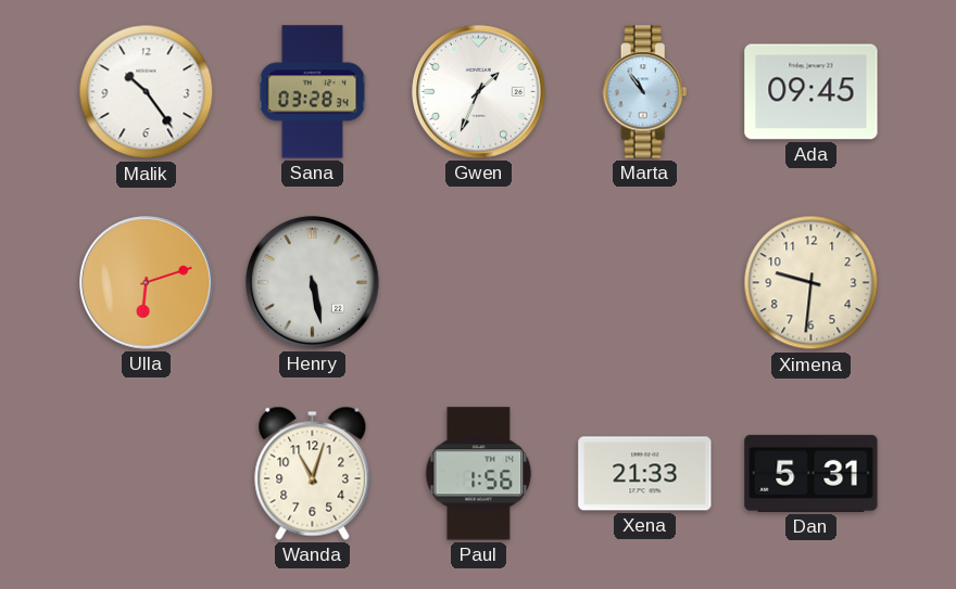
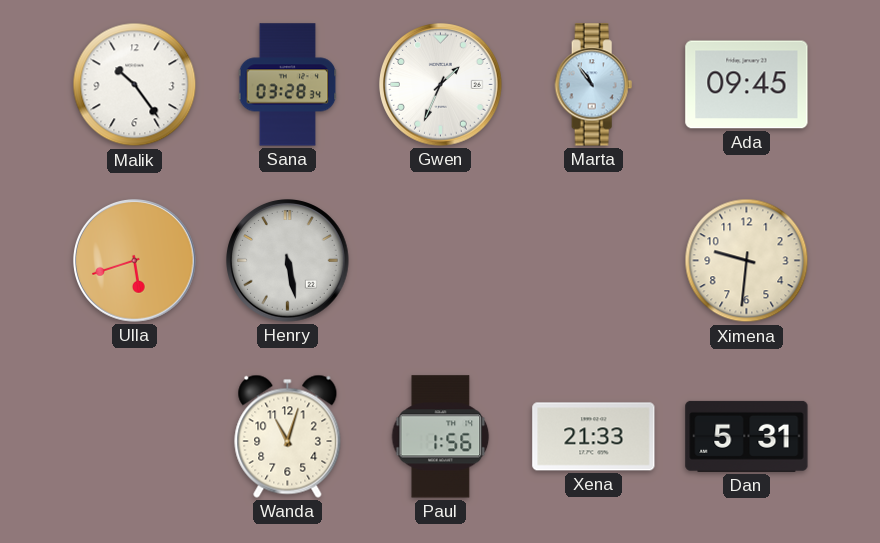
Ulla: 6:12 -> 5:42 (135, 261)
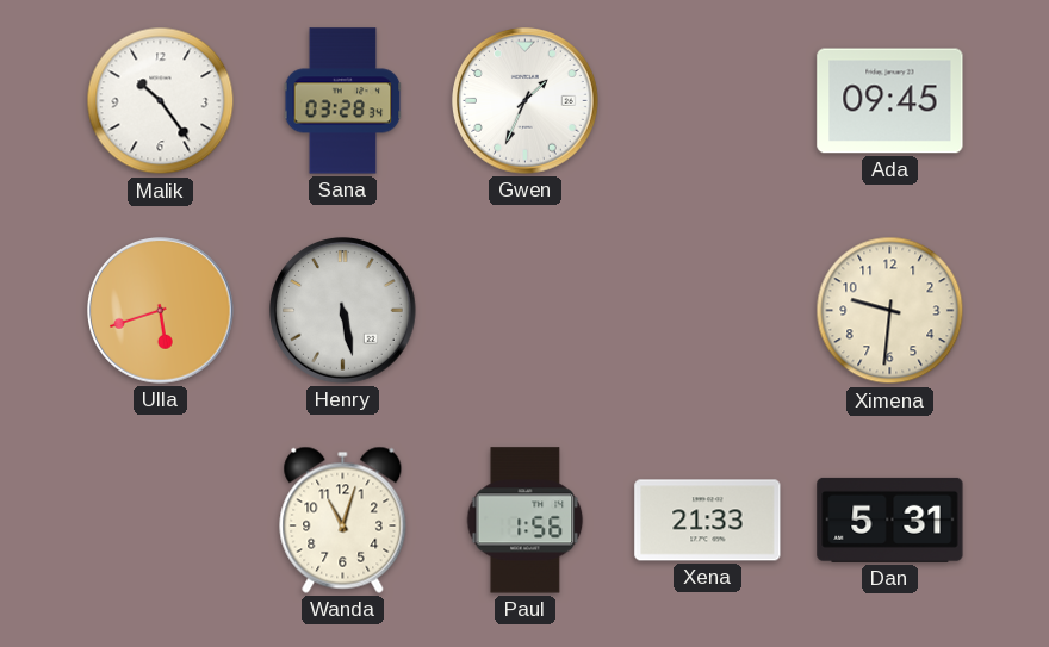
Marta: 10:54 -> none (594, 85)
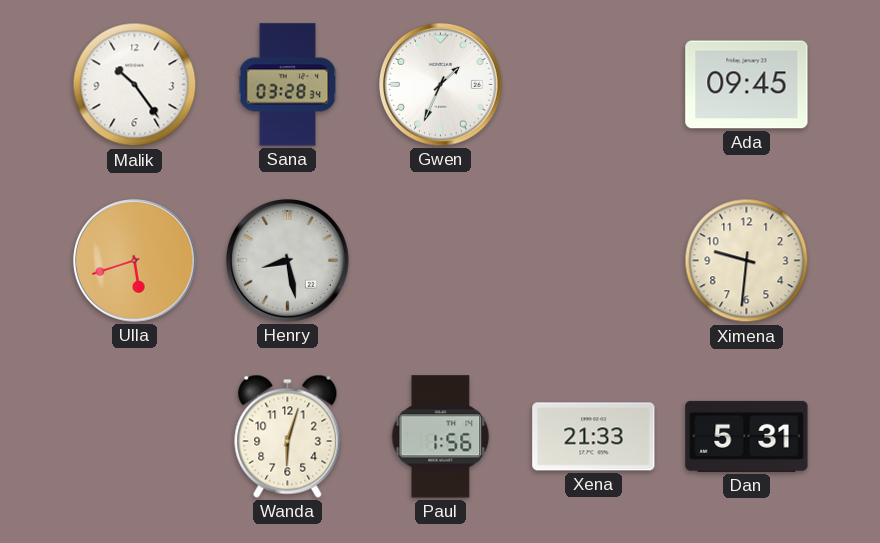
Henry: 5:28 -> 8:28 (288, 261)
Wanda: 11:03 -> 6:03 (288, 436)
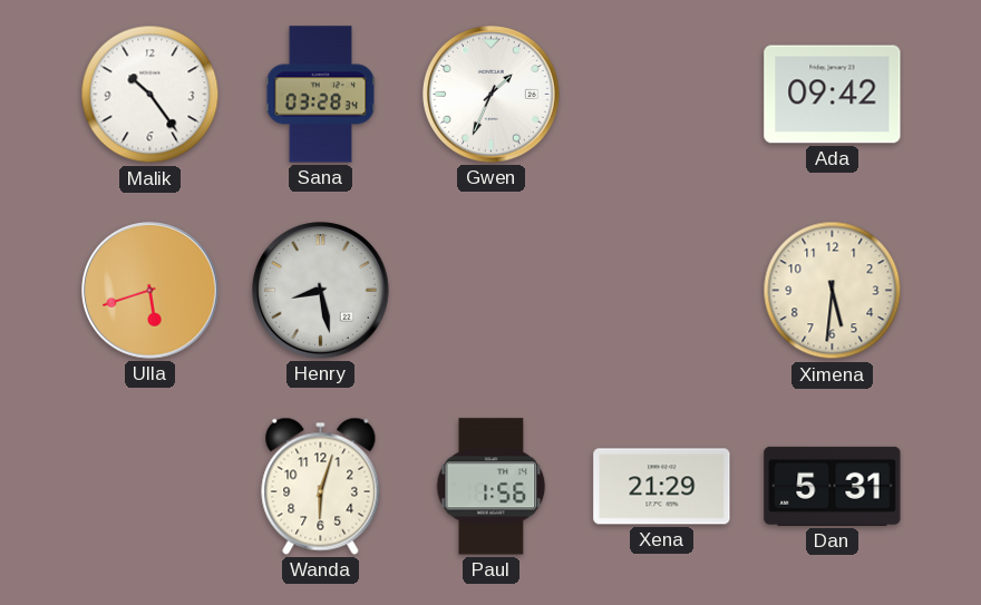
Ada: 09:45 -> 09:42 (833, 95)
Ximena: 9:31 -> 5:31 (833, 291)
Xena: 21:33 -> 21:29 (662, 487)
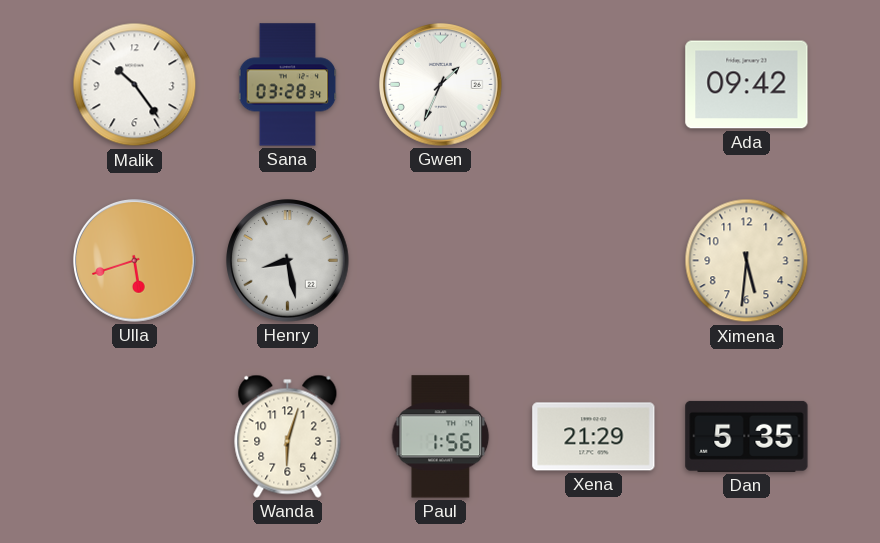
Dan: 5:31 -> 5:35 (747, 436)
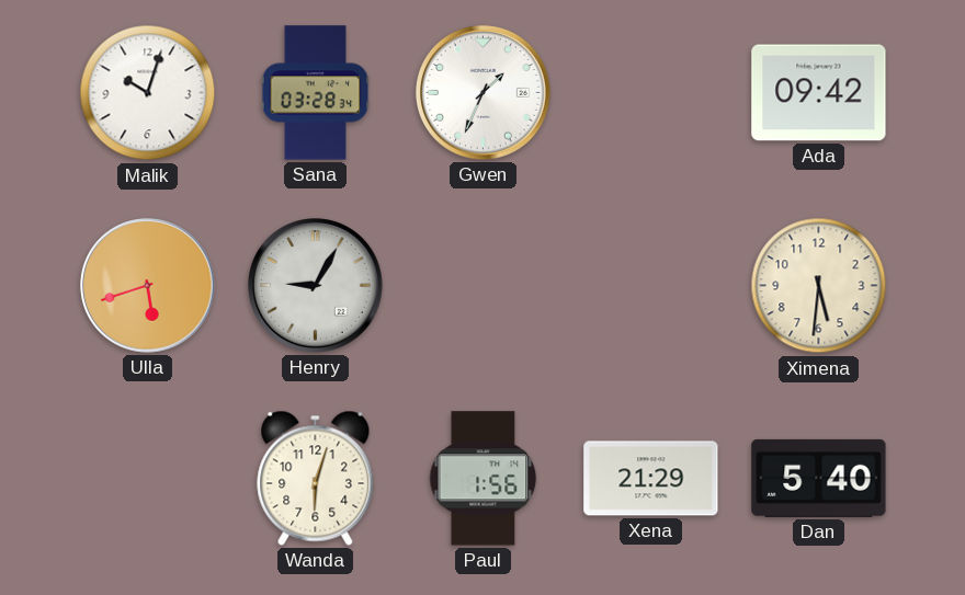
Malik: 10:24 -> 10:03 (148, 93)
Henry: 8:28 -> 9:05 (316, 286)
Dan: 5:35 -> 5:40 (819, 478)
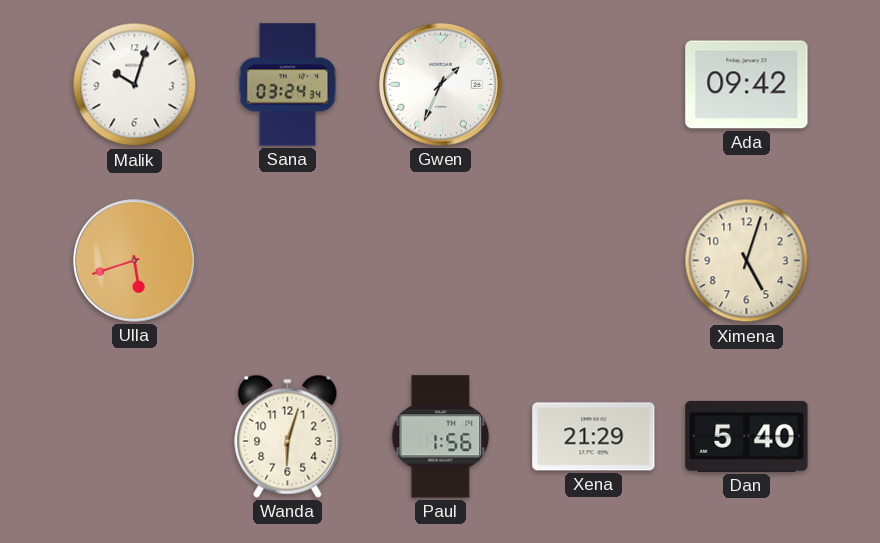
Sana: 03:28 -> 03:24 (288, 85)
Henry: 9:05 -> none (316, 286)
Ximena: 5:31 -> 5:03 (747, 261)
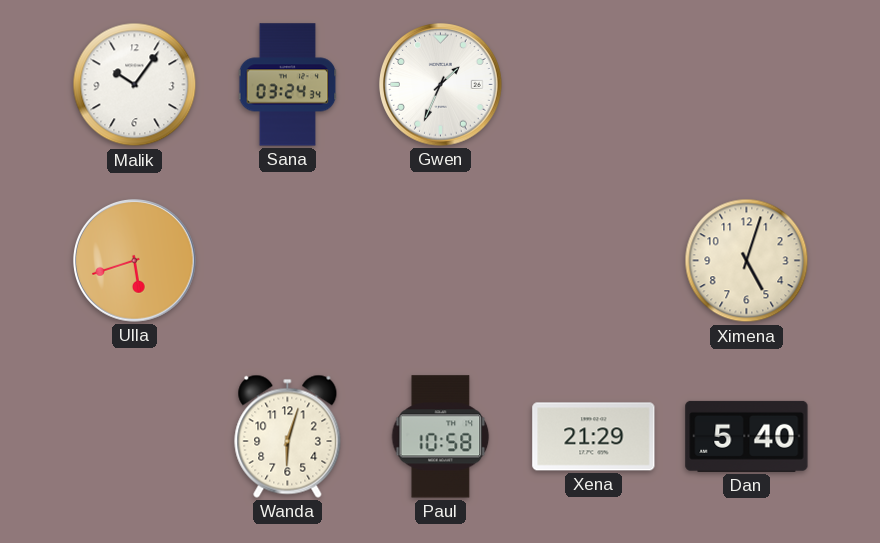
Malik: 10:03 -> 10:06 (135, 85)
Ada: 09:42 -> none (747, 85)
Paul: 1:56 -> 10:58 (441, 437)
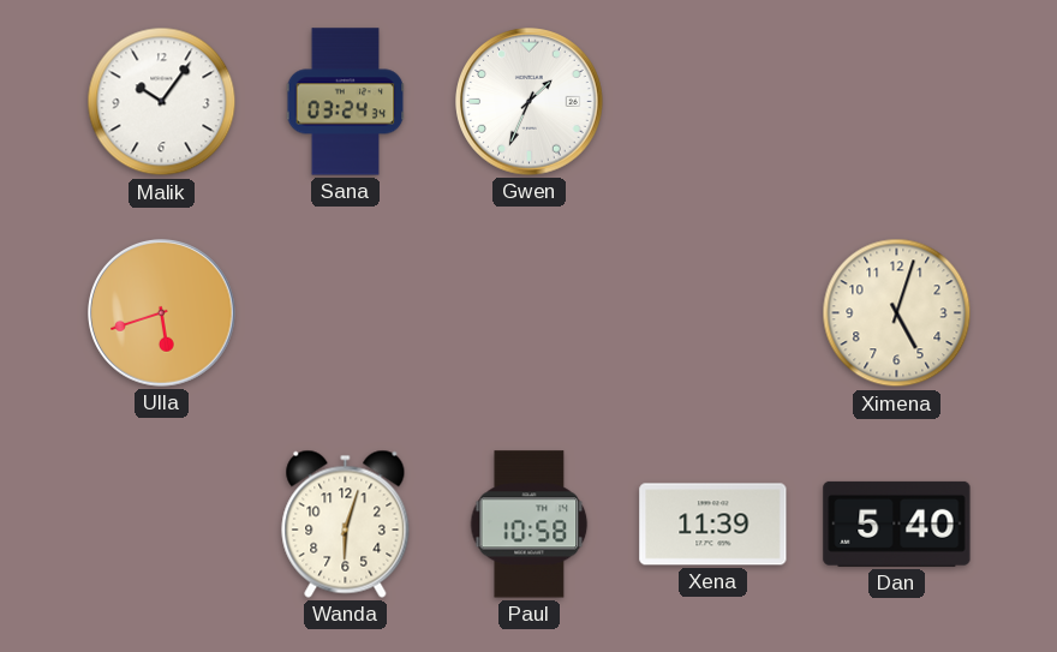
Xena: 21:29 -> 11:39 (713, 525)
